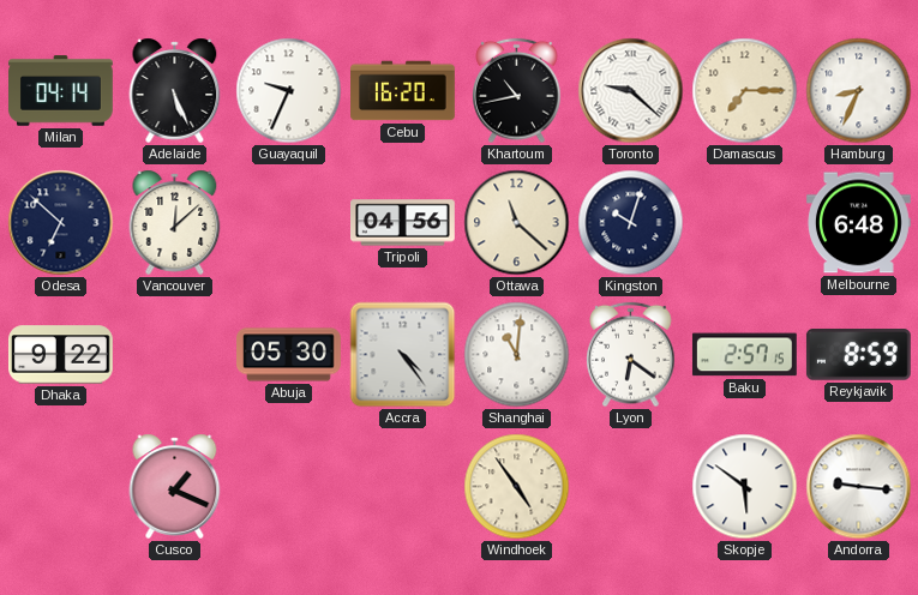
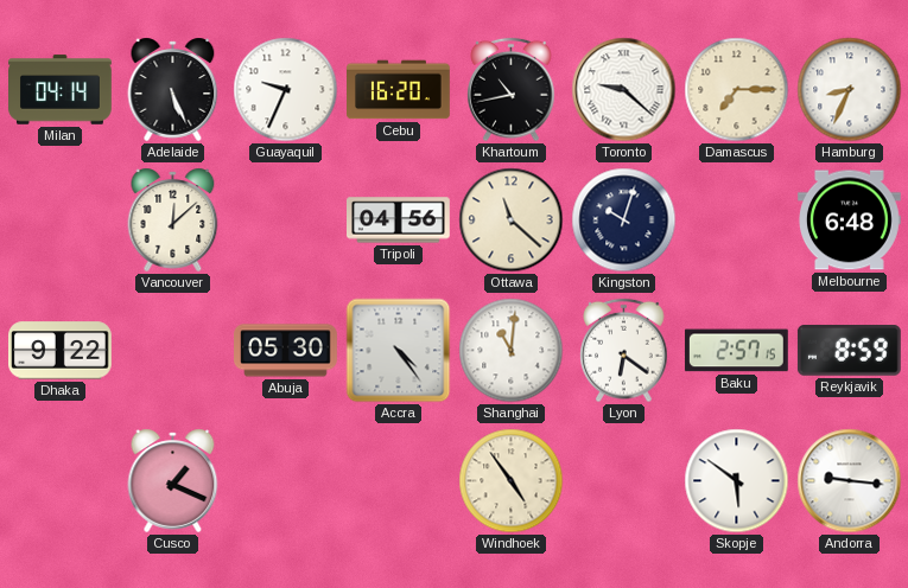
Odesa: 6:52 -> none (61, 223)
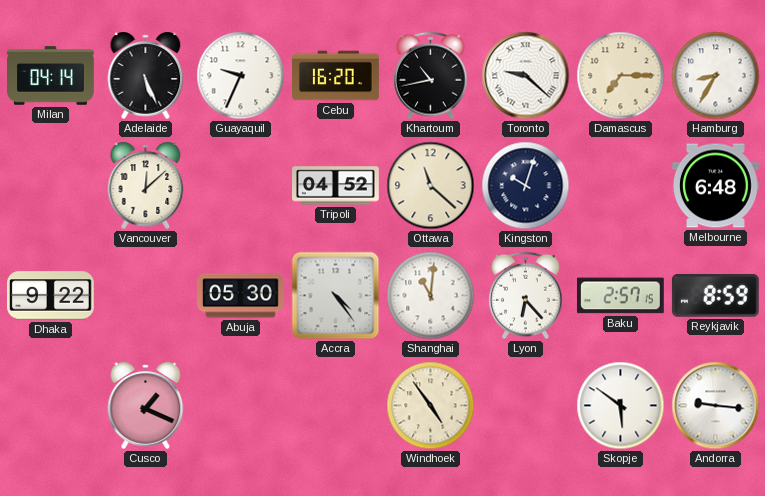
Hamburg: 8:34 -> 8:35 (716, 76)
Tripoli: 04:56 -> 04:52 (336, 186)
Lyon: 6:21 -> 6:23 (526, 296)
